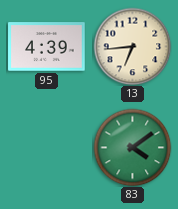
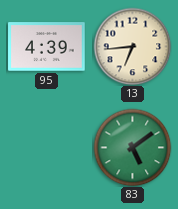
83: 4:09 -> 5:09 (132, 147)
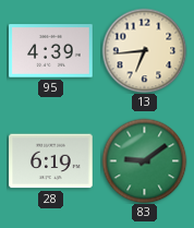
28: none -> 6:19 (51, 161)
83: 5:09 -> 9:09 (144, 160)
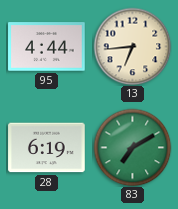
95: 4:39 -> 4:44 (47, 47)
83: 9:09 -> 7:10 (132, 147)
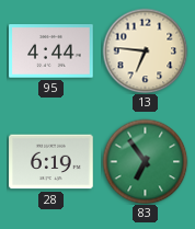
13: 6:44 -> 6:46 (145, 50)
83: 7:10 -> 6:54 (145, 161)
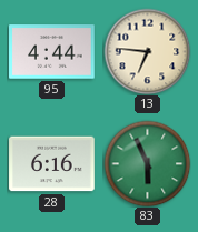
28: 6:19 -> 6:16 (52, 164)
83: 6:54 -> 5:56 (147, 163)
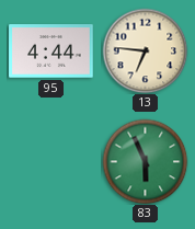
28: 6:16 -> none (52, 164)
